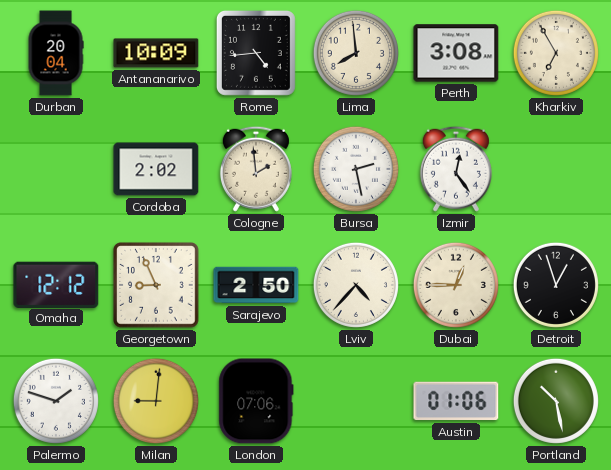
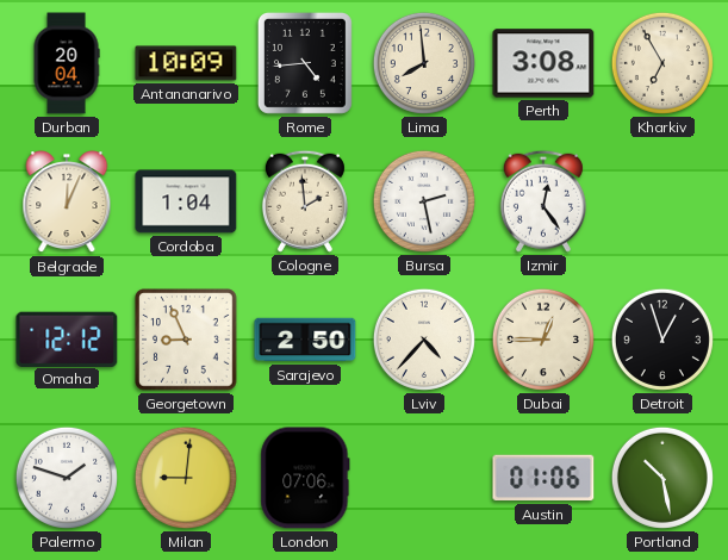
Belgrade: none -> 12:04 (67, 203)
Cordoba: 2:02 -> 1:04 (186, 201)
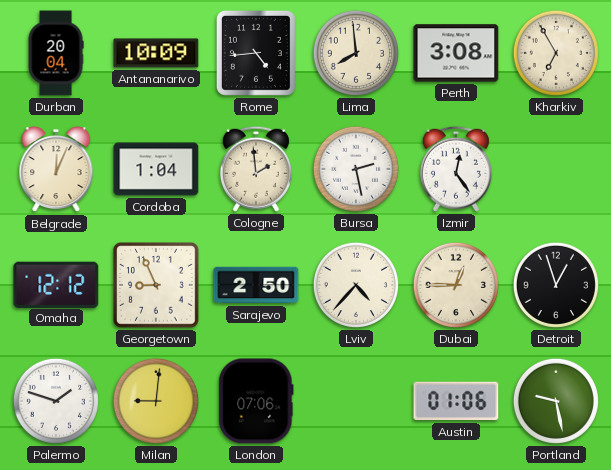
Portland: 10:28 -> 9:28 (556, 401)
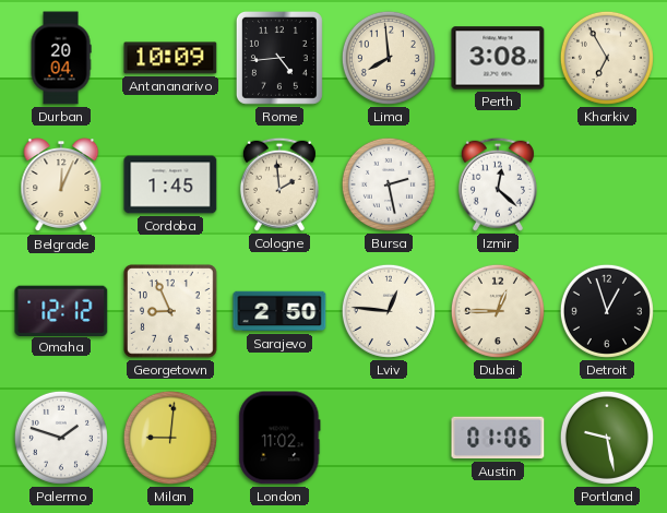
Cordoba: 1:04 -> 1:45 (170, 184)
Izmir: 12:24 -> 12:22 (498, 184)
Lviv: 4:37 -> 12:46 (389, 311)
London: 07:06 -> 11:02 (279, 438)
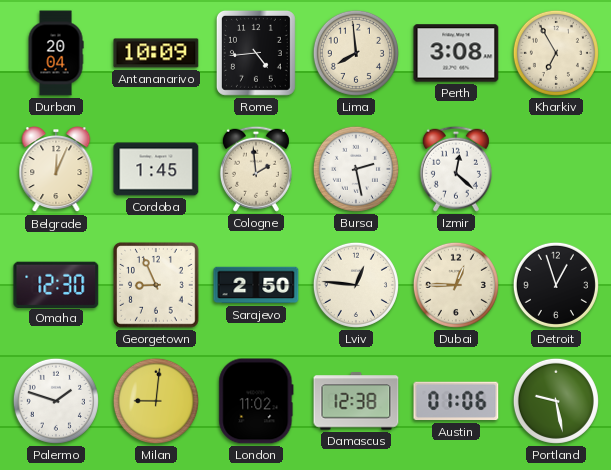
Omaha: 12:12 -> 12:30 (56, 284)
Damascus: none -> 12:38 (356, 401)
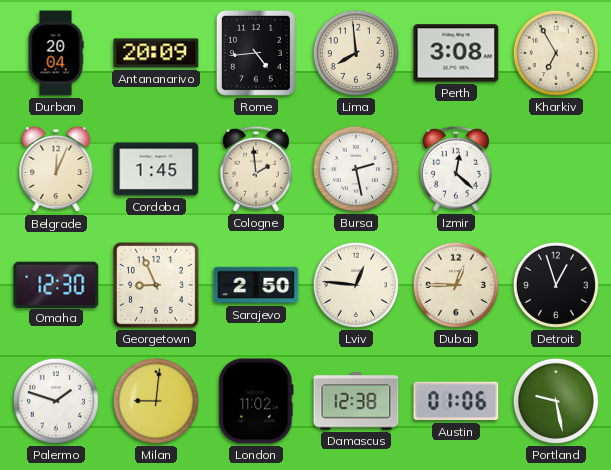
Antananarivo: 10:09 -> 20:09 (156, 53)
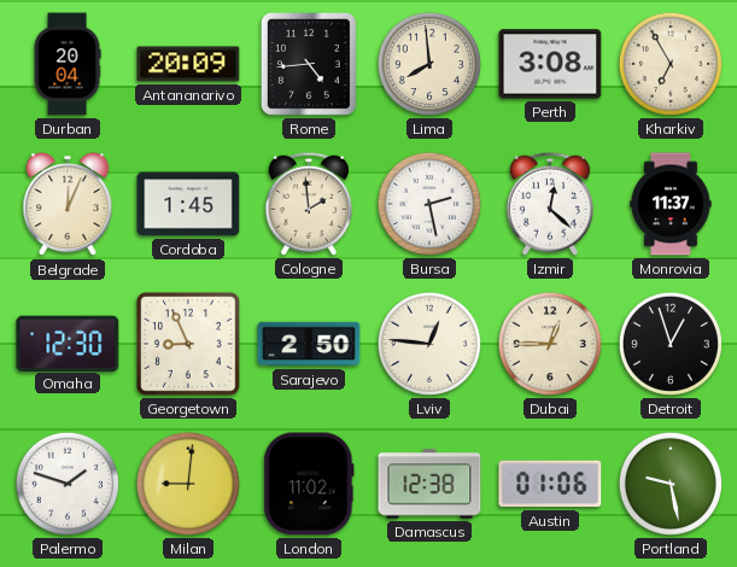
Monrovia: none -> 11:37 (671, 204)
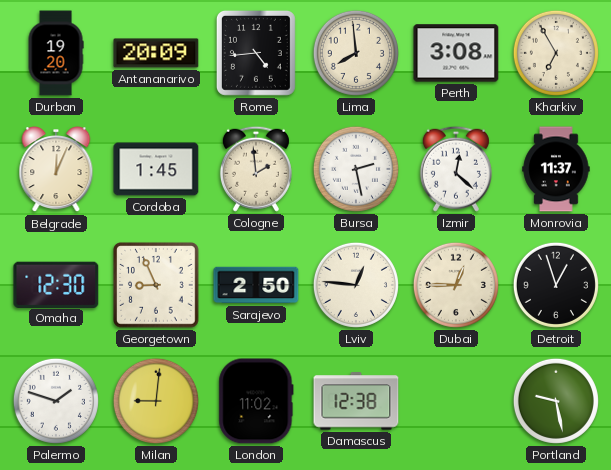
Durban: 20:04 -> 19:20 (56, 53)
Austin: 01:06 -> none (550, 484)
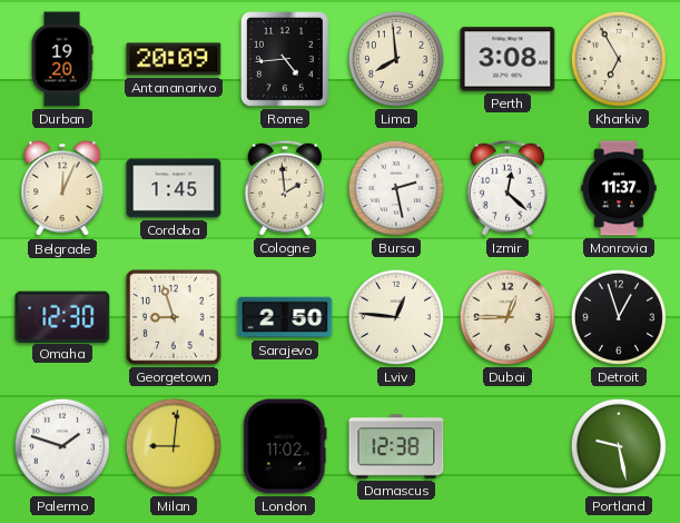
Georgetown: 8:56 -> 8:57 (174, 317)
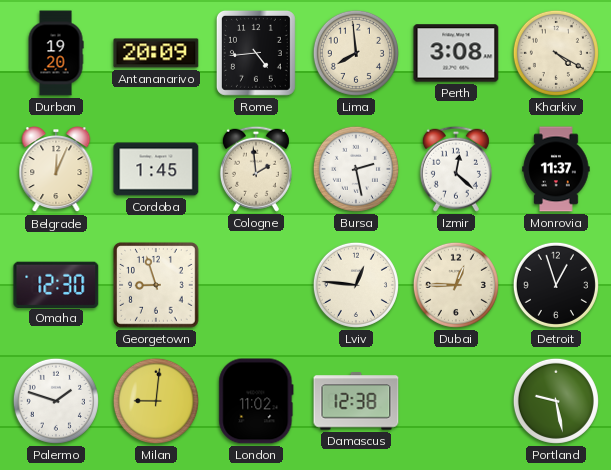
Kharkiv: 6:55 -> 4:20 (556, 53)
Sarajevo: 2:50 -> none (285, 317)
